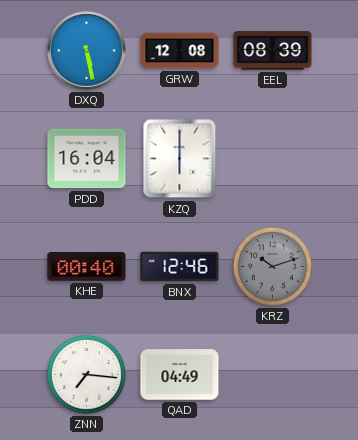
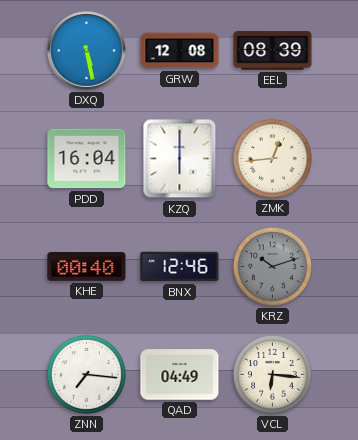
ZMK: none -> 12:44 (272, 158)
VCL: none -> 6:16 (272, 374)
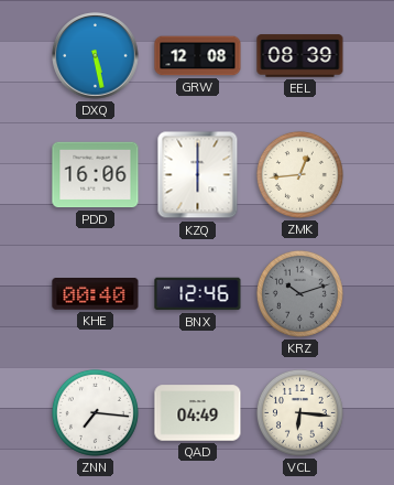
PDD: 16:04 -> 16:06 (96, 175)
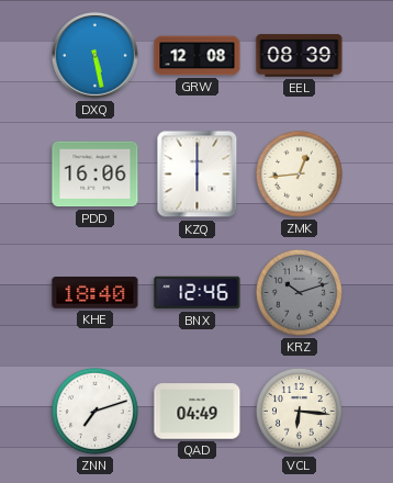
KHE: 00:40 -> 18:40 (96, 293)
ZNN: 7:16 -> 7:12 (94, 411)
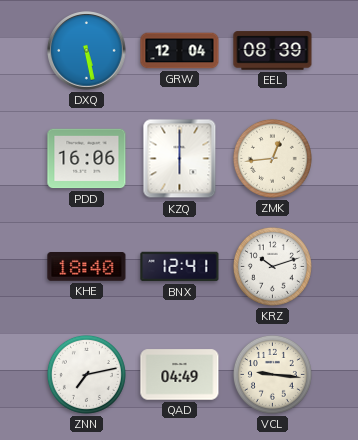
GRW: 12:08 -> 12:04 (180, 51)
BNX: 12:46 -> 12:41 (180, 267)
KRZ dial: grey -> white (272, 266)
ZNN: 7:12 -> 7:13 (86, 374)
VCL: 6:16 -> 9:16 (272, 374)
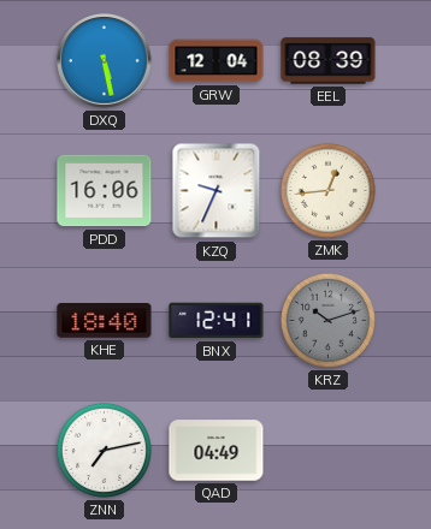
KZQ: 6:00 -> 9:34 (217, 191)
KRZ dial: white -> grey (327, 320)
VCL: 9:16 -> none (272, 374)
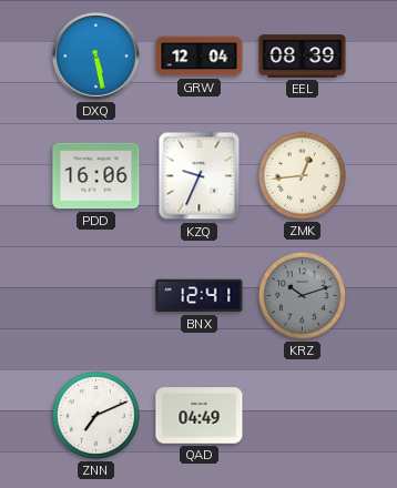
KHE: 18:40 -> none (105, 321)
ZNN: 7:13 -> 7:11 (95, 415)
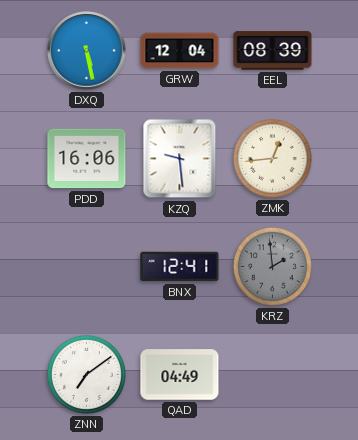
KZQ: 9:34 -> 9:29 (180, 159)
KRZ: 10:12 -> 1:59 (272, 266)
ZNN: 7:11 -> 7:09 (86, 374)
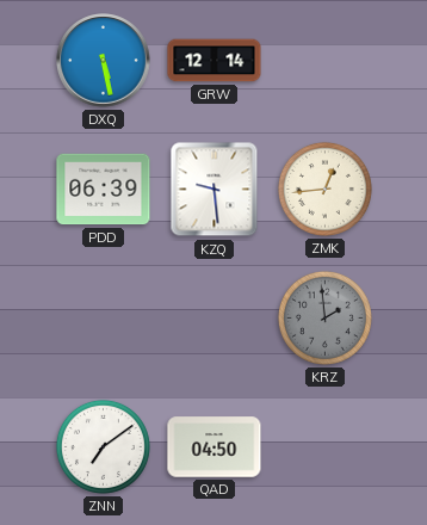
GRW: 12:04 -> 12:14 (215, 61)
EEL: 08:39 -> none (273, 51)
PDD: 16:06 -> 06:39 (104, 190)
BNX: 12:41 -> none (180, 267)
QAD: 04:49 -> 04:50 (215, 447)
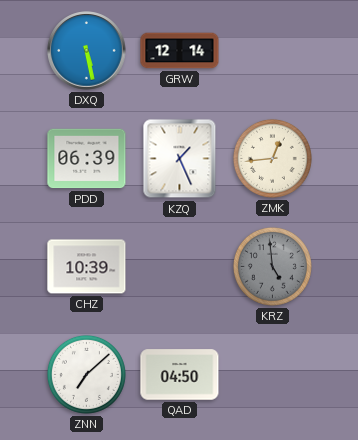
KZQ: 9:29 -> 1:26 (180, 159)
CHZ: none -> 10:39 (87, 267)
KRZ: 1:59 -> 4:59 (272, 266)
ZNN: 7:09 -> 7:08 (86, 374)
